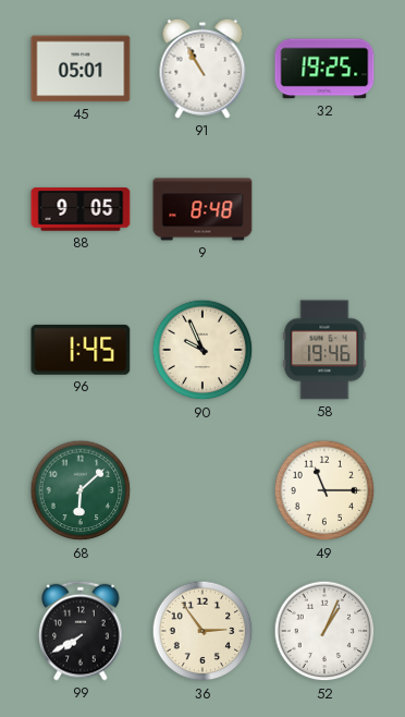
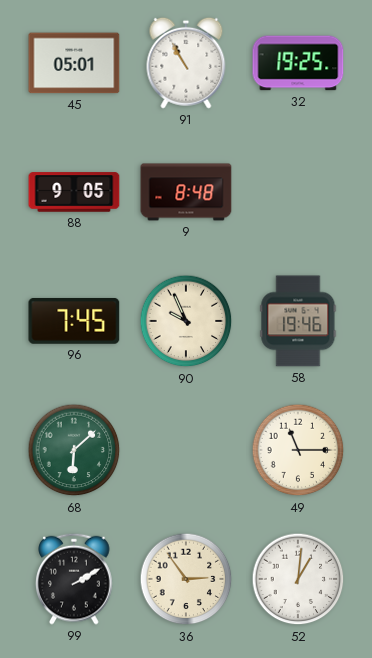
96: 1:45 -> 7:45 (74, 321)
99: 7:40 -> 2:10 (74, 579)
52: 1:04 -> 1:01 (298, 579)
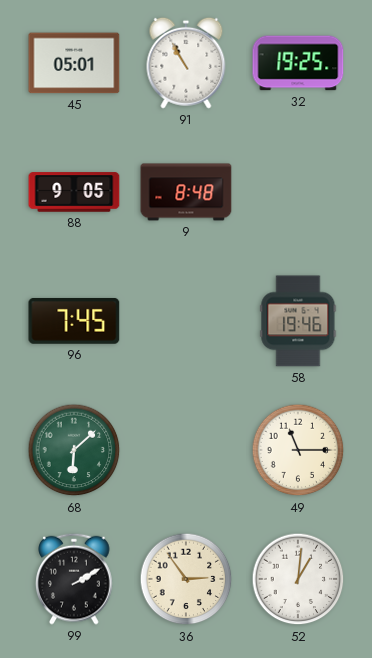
90: 9:56 -> none (186, 321)
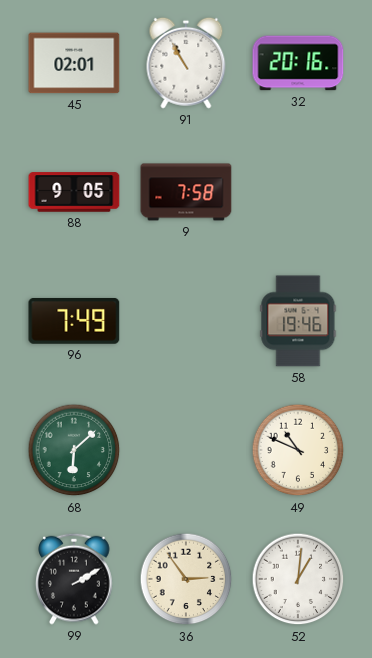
45: 05:01 -> 02:01 (74, 63)
32: 19:25 -> 20:16 (298, 63)
9: 8:48 -> 7:58 (186, 192)
96: 7:45 -> 7:49 (74, 321)
49: 11:15 -> 10:49 (298, 450)
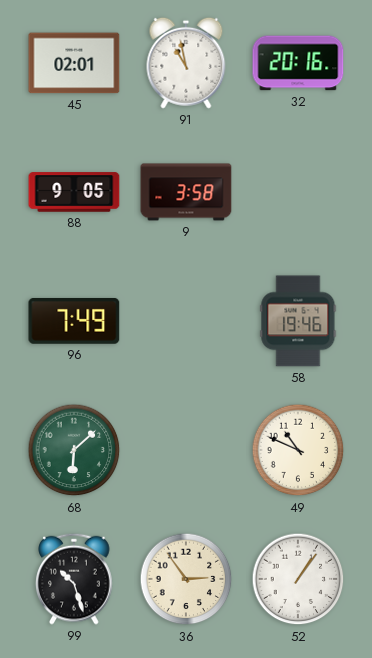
91: 10:55 -> 10:58 (186, 63)
9: 7:58 -> 3:58 (186, 192)
99: 2:10 -> 10:27 (74, 579)
52: 1:01 -> 1:06 (298, 579)
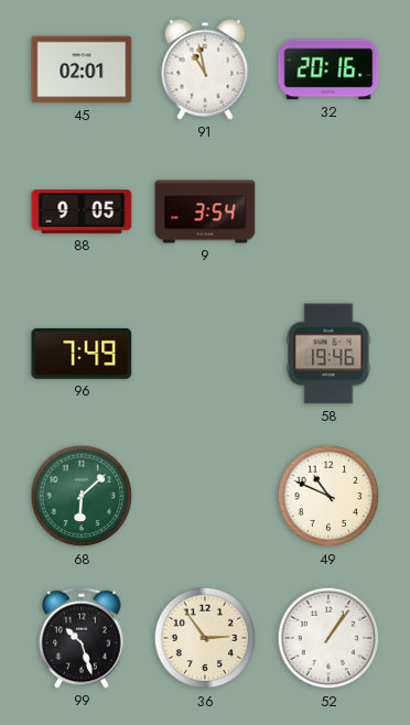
9: 3:58 -> 3:54 (205, 212)
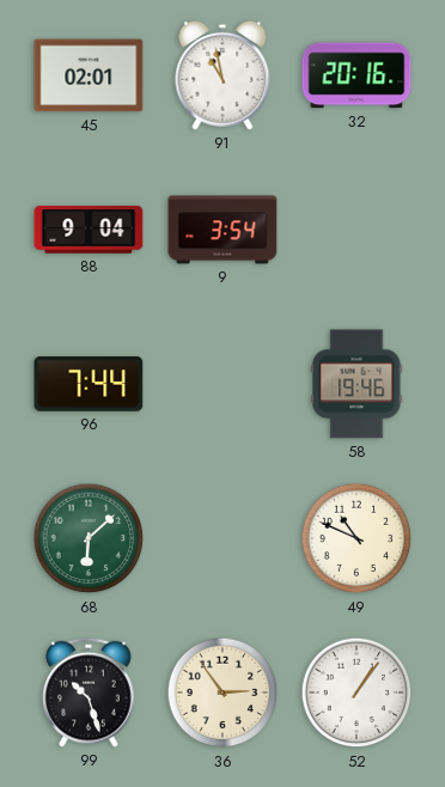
88: 9:05 -> 9:04 (89, 230)
96: 7:49 -> 7:44 (89, 384)
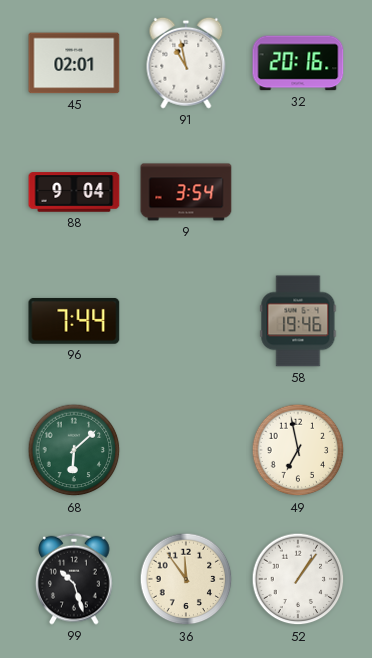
49: 10:49 -> 6:58 (298, 450)
36: 2:54 -> 11:54 (186, 579)
